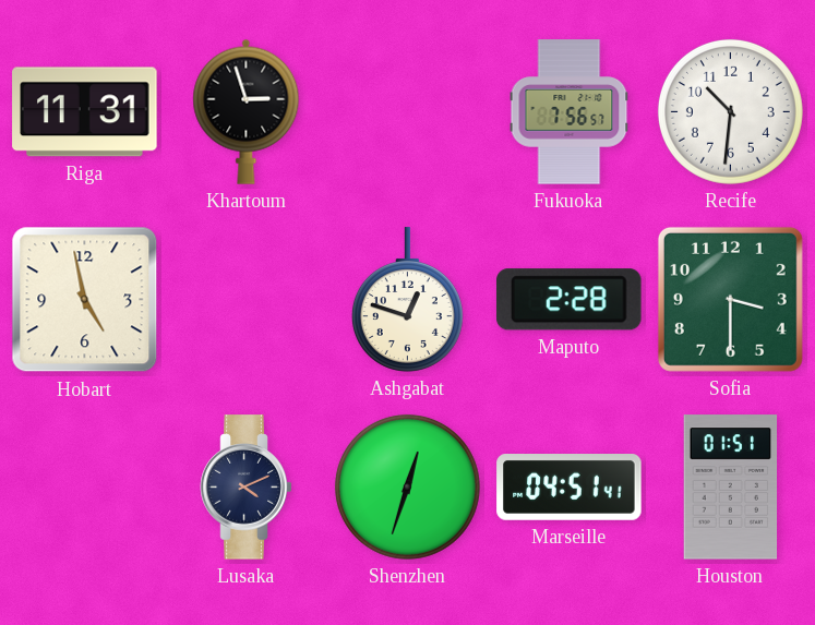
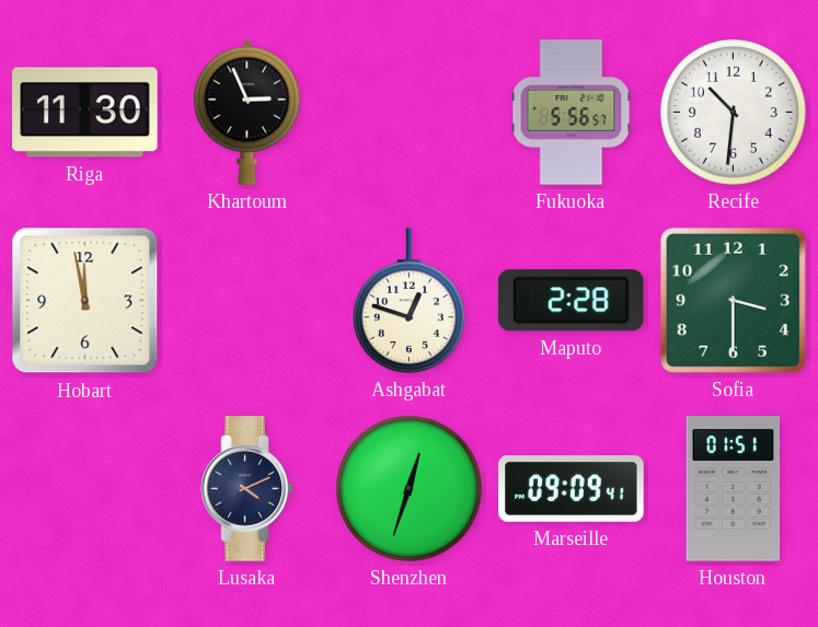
Riga: 11:31 -> 11:30 (85, 113)
Khartoum: 2:57 -> 2:56 (247, 112)
Fukuoka: 7:56 -> 5:56 (572, 113)
Hobart: 4:58 -> 11:58 (85, 301)
Marseille: 04:51 -> 09:09 (572, 489)
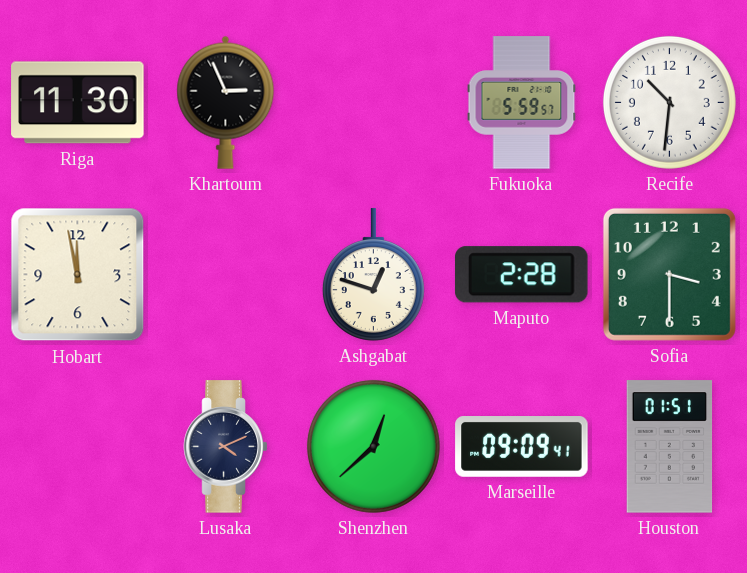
Fukuoka: 5:56 -> 5:59 (522, 103)
Shenzhen: 12:33 -> 12:38 (373, 446)
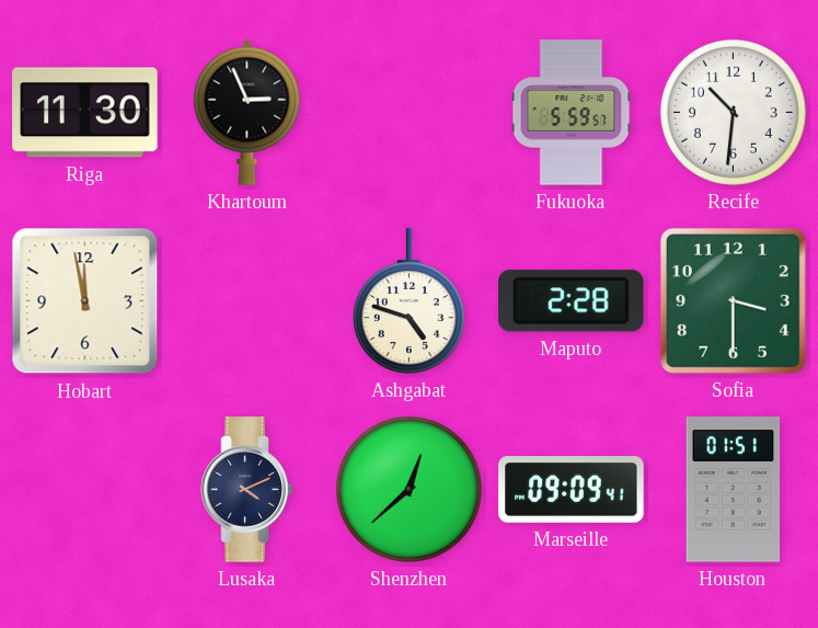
Ashgabat: 12:48 -> 4:48 (408, 301)
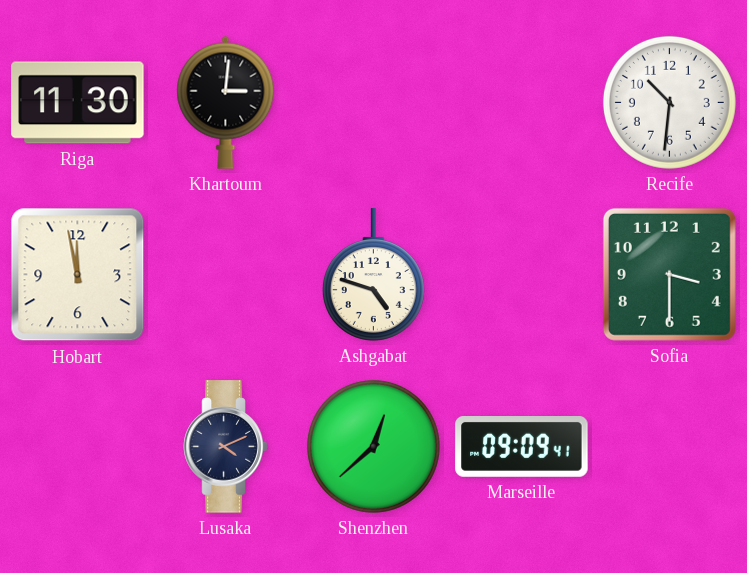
Khartoum: 2:56 -> 3:01 (226, 102)
Fukuoka: 5:59 -> none (572, 113)
Maputo: 2:28 -> none (571, 301)
Houston: 01:51 -> none (734, 490)
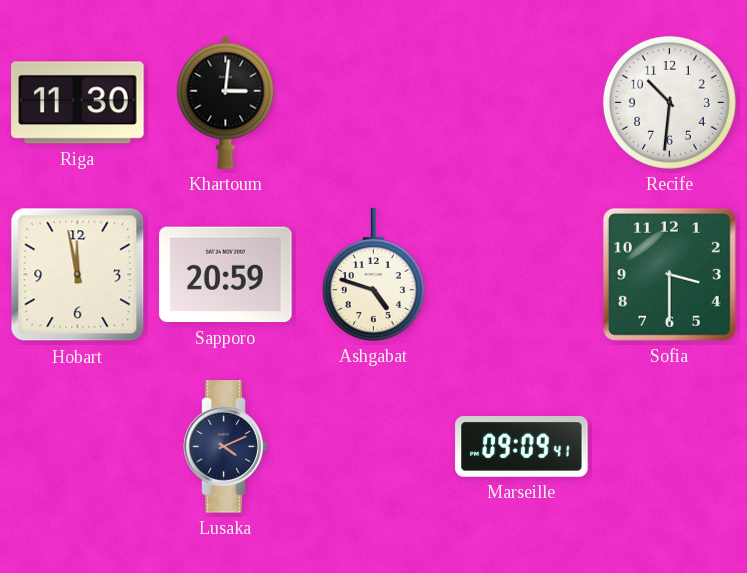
Sapporo: none -> 20:59 (226, 275)
Shenzhen: 12:38 -> none (373, 446)
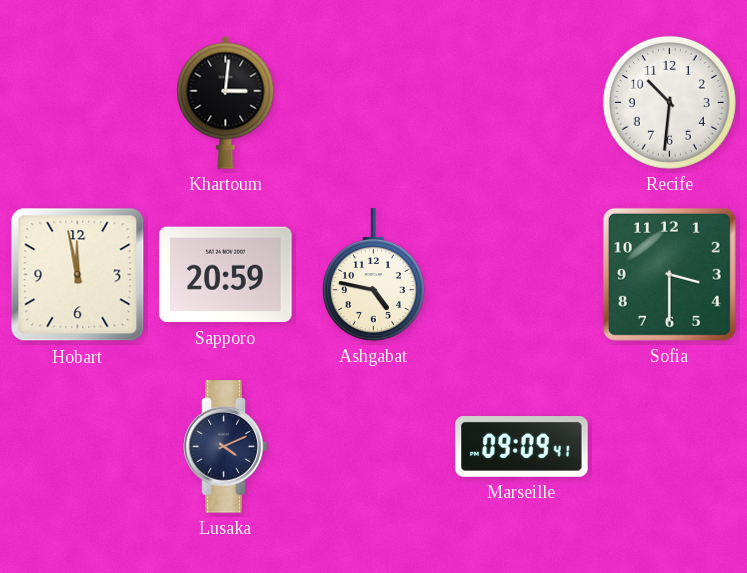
Riga: 11:30 -> none (78, 103)
Ashgabat: 4:48 -> 4:47 (373, 275)
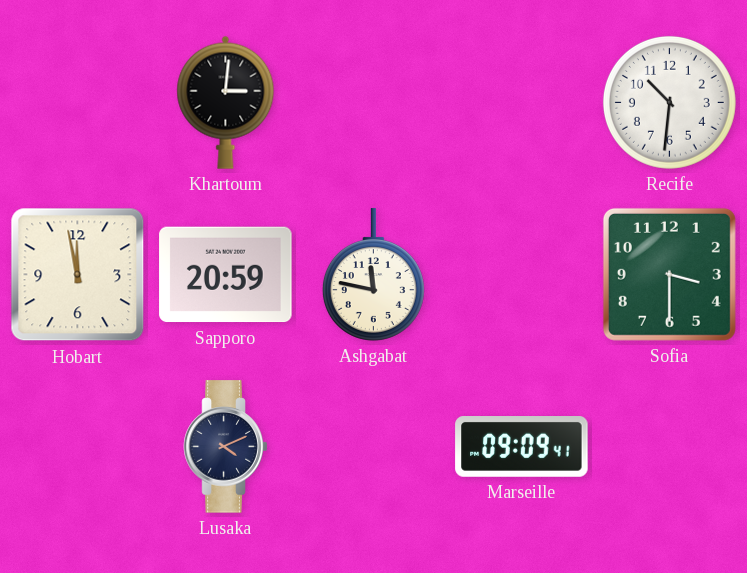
Ashgabat: 4:47 -> 11:47 (373, 275)
